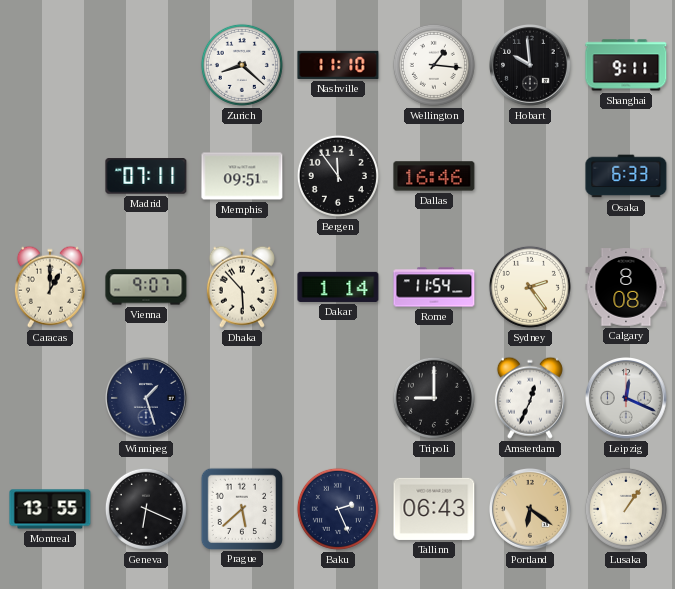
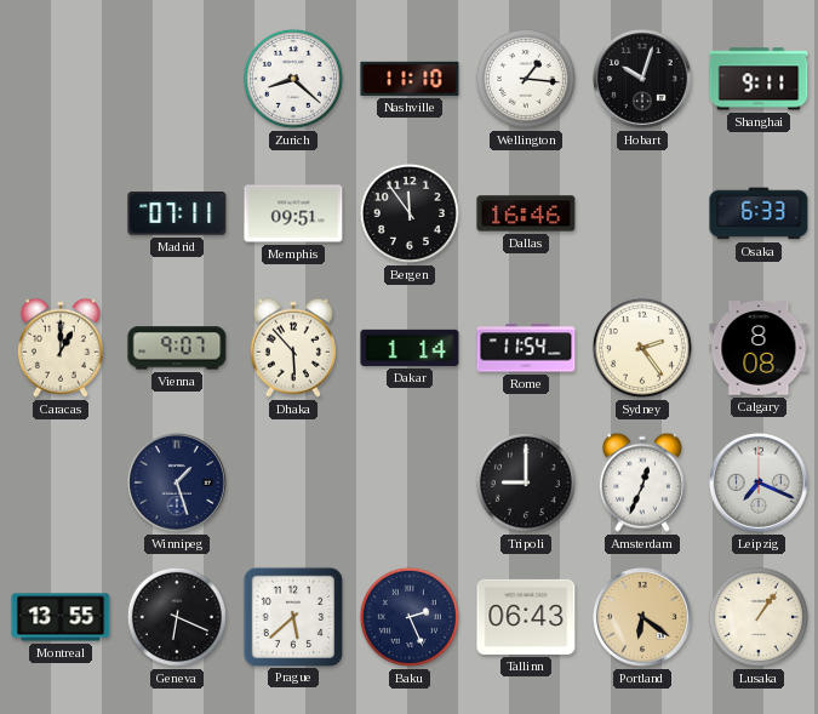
Hobart: 9:59 -> 10:03 (643, 80)
Leipzig: 12:19 -> 7:19 (760, 484)
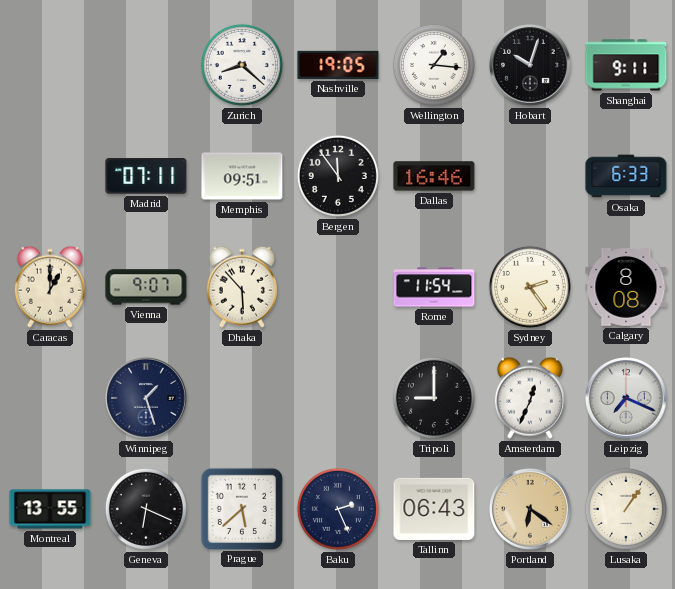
Nashville: 11:10 -> 19:05 (338, 65)
Dakar: 1:14 -> none (410, 348)
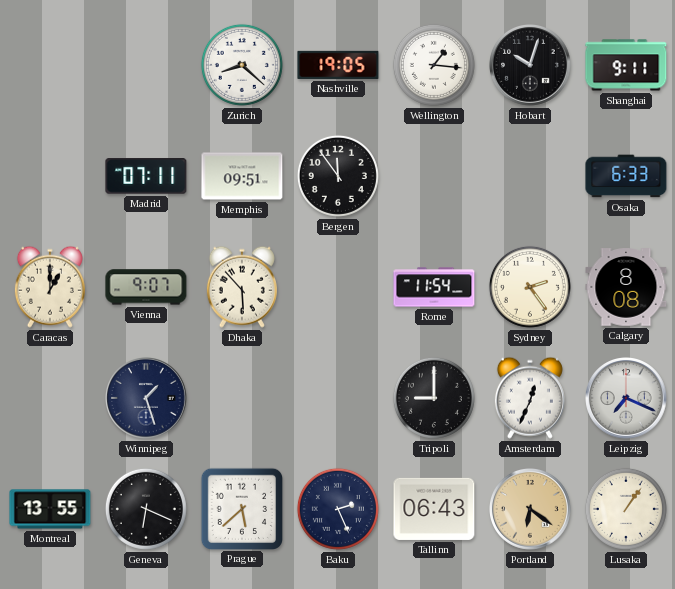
Dallas: 16:46 -> none (434, 176)
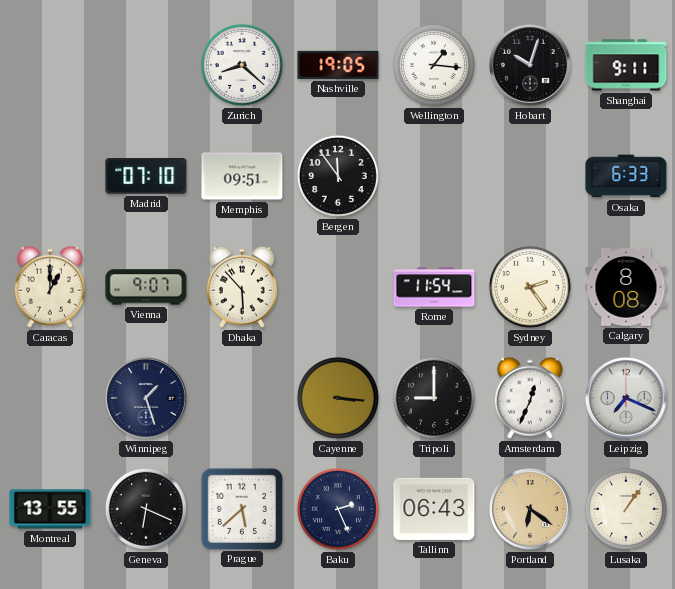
Madrid: 07:11 -> 07:10 (146, 176)
Cayenne: none -> 3:16 (338, 398)
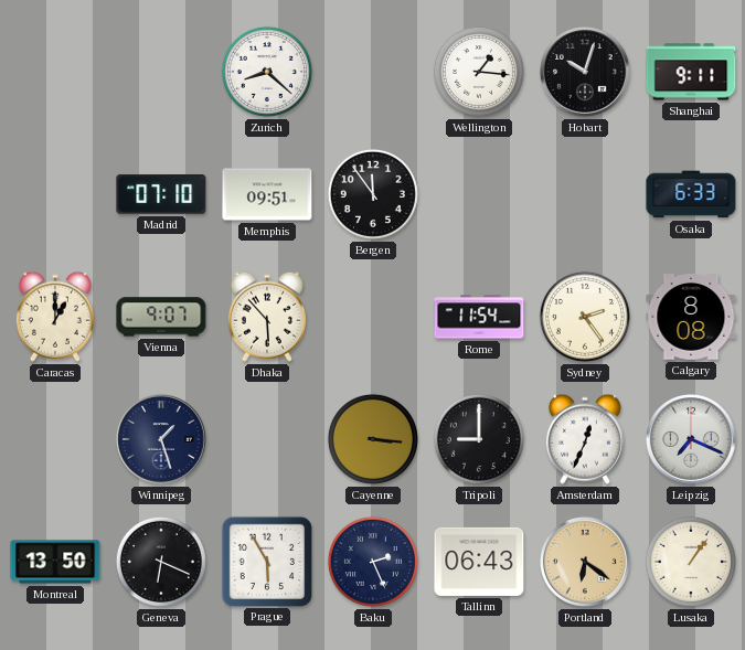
Nashville: 19:05 -> none (338, 65)
Montreal: 13:55 -> 13:50 (55, 562)
Prague: 5:38 -> 5:55 (266, 561)
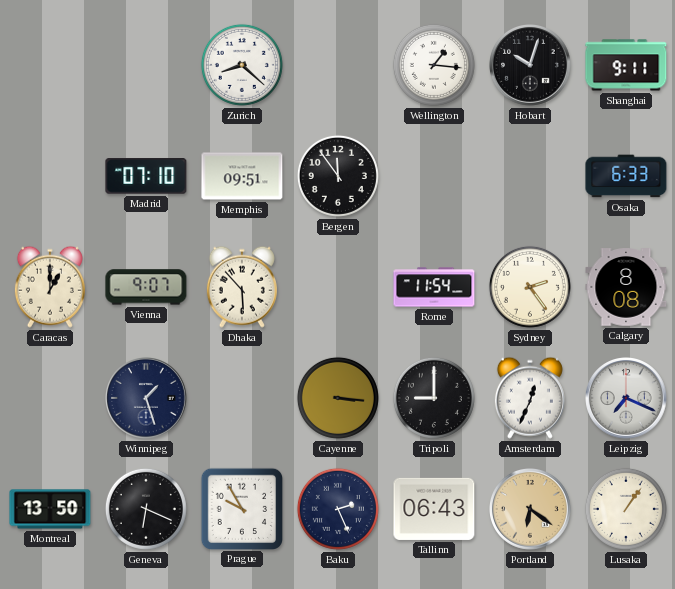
Prague: 5:55 -> 9:55 (241, 508)
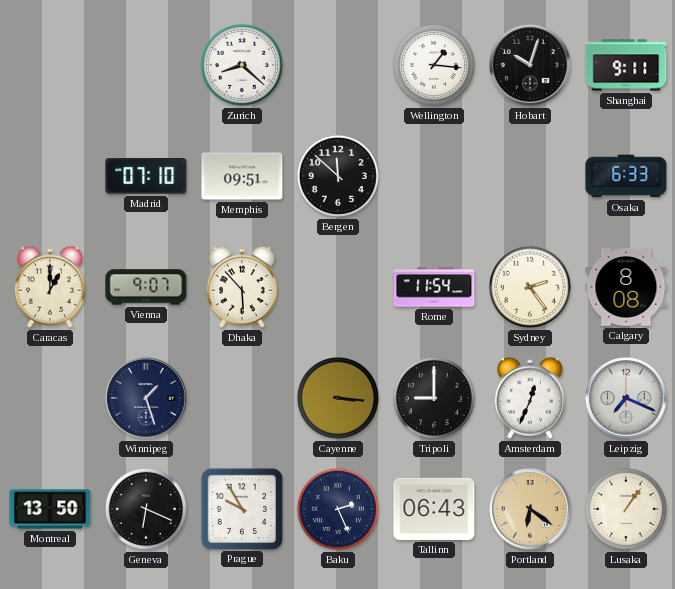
Bergen: 11:54 -> 11:52 (338, 176)
